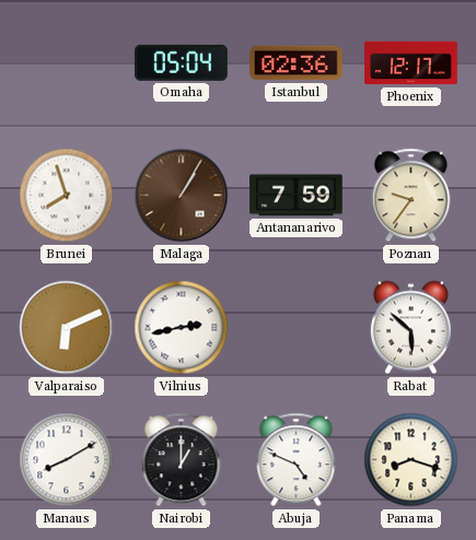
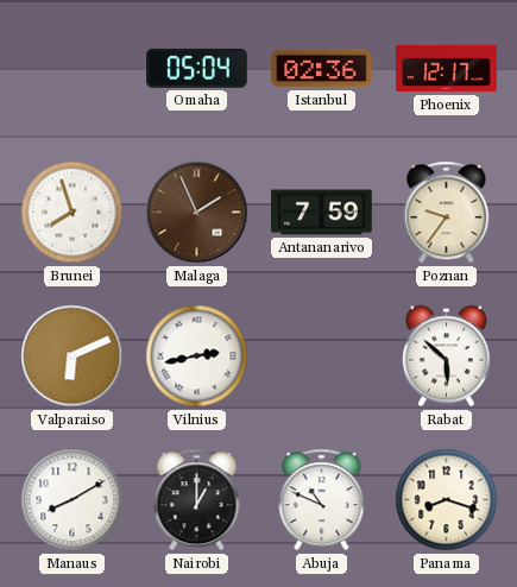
Malaga: 1:05 -> 1:56 (197, 213)
Abuja: 4:49 -> 10:49 (322, 500)
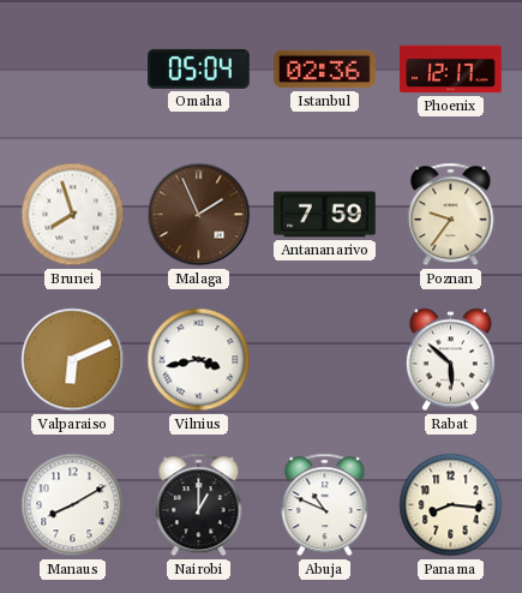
Vilnius: 2:43 -> 3:43 (199, 360)
Panama: 8:18 -> 8:16 (451, 505)
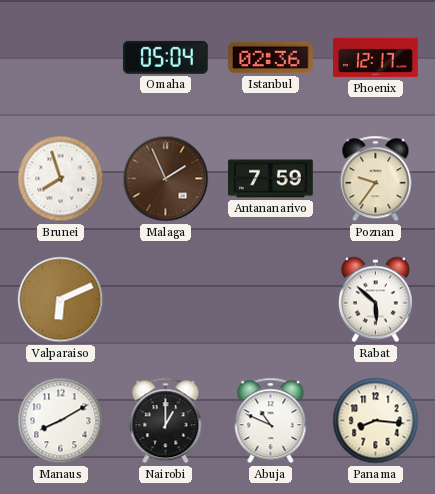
Vilnius: 3:43 -> none (199, 360)
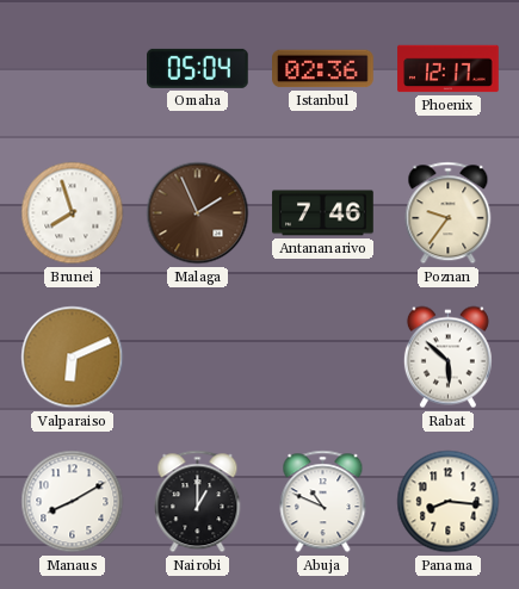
Antananarivo: 7:59 -> 7:46 (323, 213)
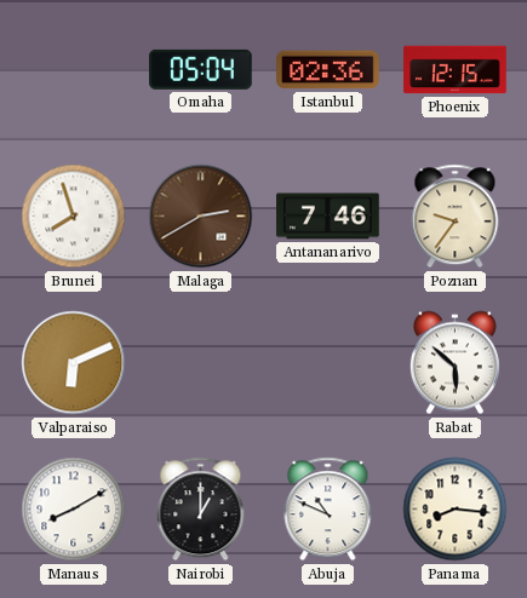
Phoenix: 12:17 -> 12:15 (456, 70)
Malaga: 1:56 -> 2:40 (201, 217)
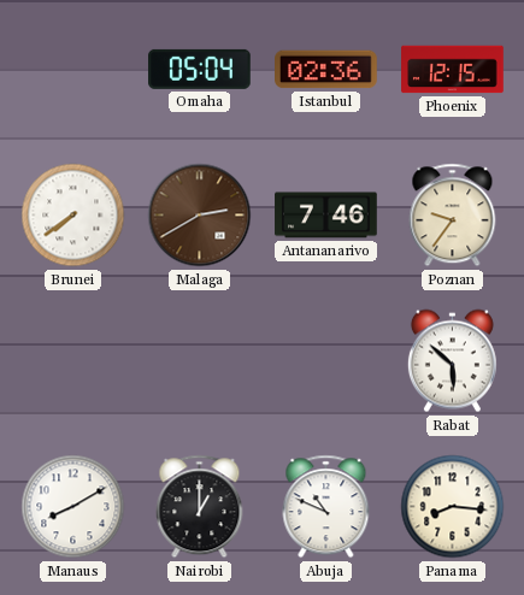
Brunei: 7:57 -> 7:39 (73, 216)
Valparaiso: 6:11 -> none (74, 363)
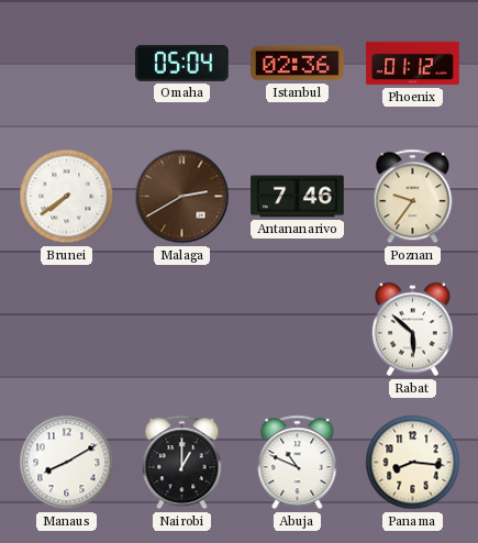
Phoenix: 12:15 -> 01:12 (413, 64)
